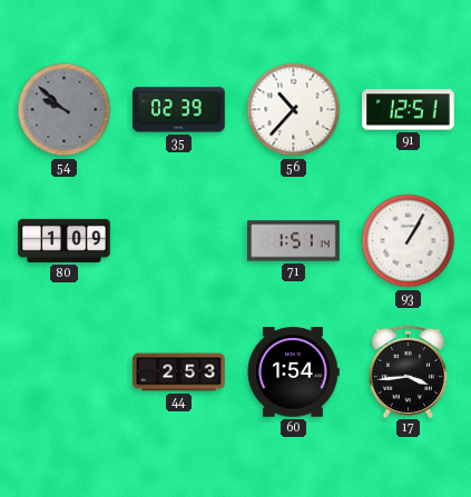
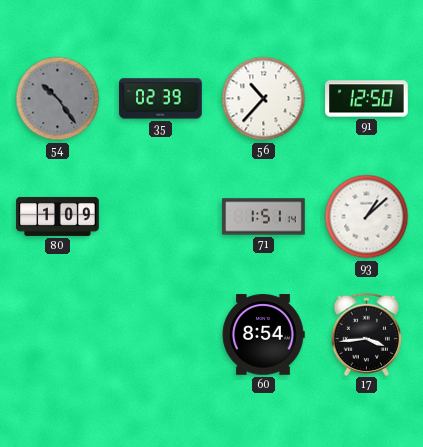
54: 9:52 -> 10:24 (58, 99)
91: 12:51 -> 12:50 (367, 99)
93: 1:05 -> 1:08 (367, 217)
44: 2:53 -> none (179, 372)
60: 1:54 -> 8:54 (263, 335)
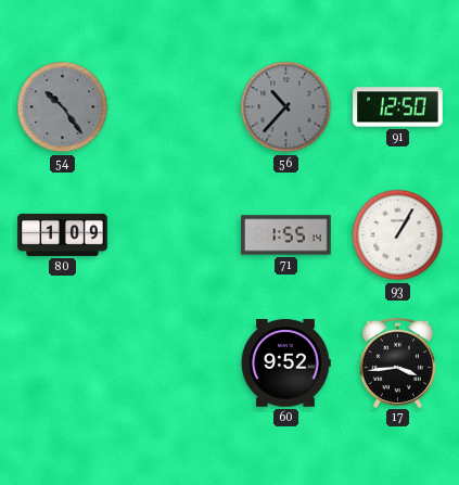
35: 02:39 -> none (161, 99)
56 dial: white -> grey (286, 107)
71: 1:51 -> 1:55 (286, 235)
93: 1:08 -> 1:05 (398, 235)
60: 8:54 -> 9:52 (285, 363)
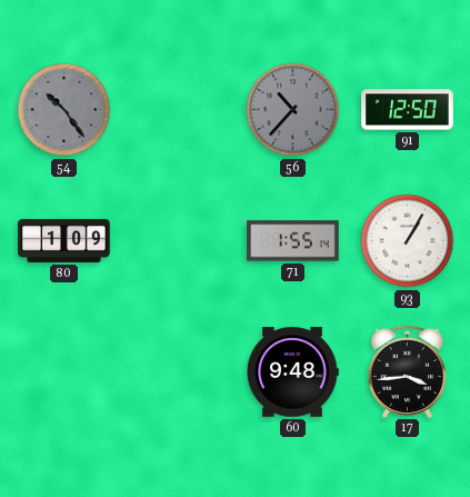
60: 9:52 -> 9:48 (292, 372)
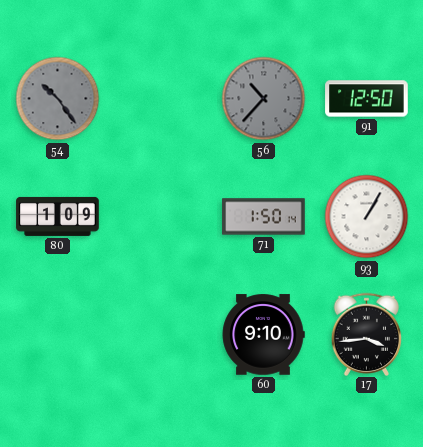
71: 1:55 -> 1:50 (264, 217)
60: 9:48 -> 9:10 (263, 335)
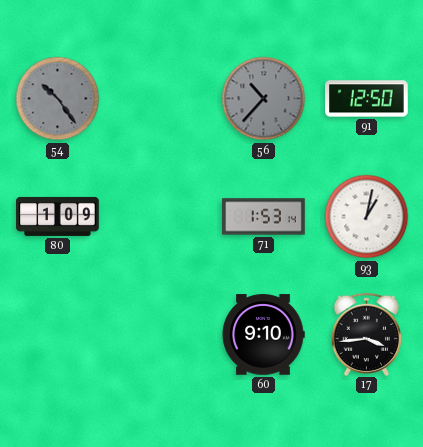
71: 1:50 -> 1:53 (264, 217)
93: 1:05 -> 1:02 (367, 217)
